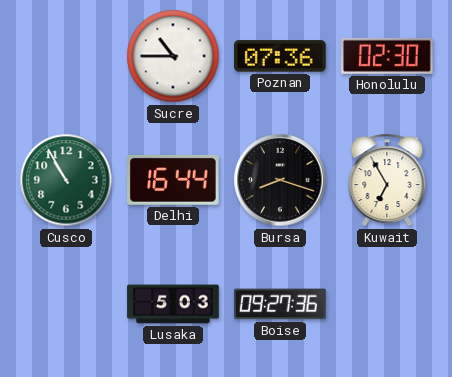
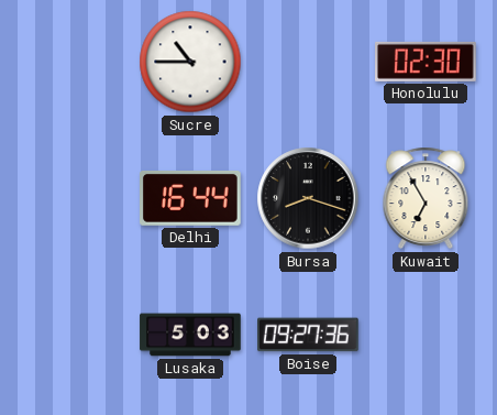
Poznan: 07:36 -> none (281, 56)
Cusco: 10:55 -> none (66, 180)
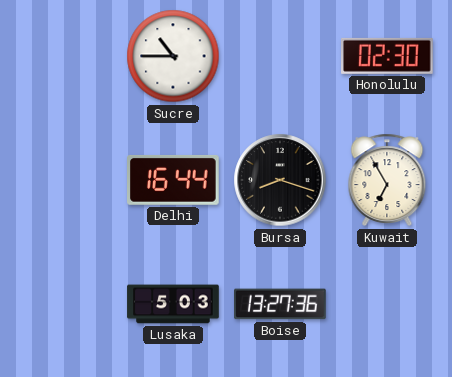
Boise: 09:27 -> 13:27 (281, 304)
